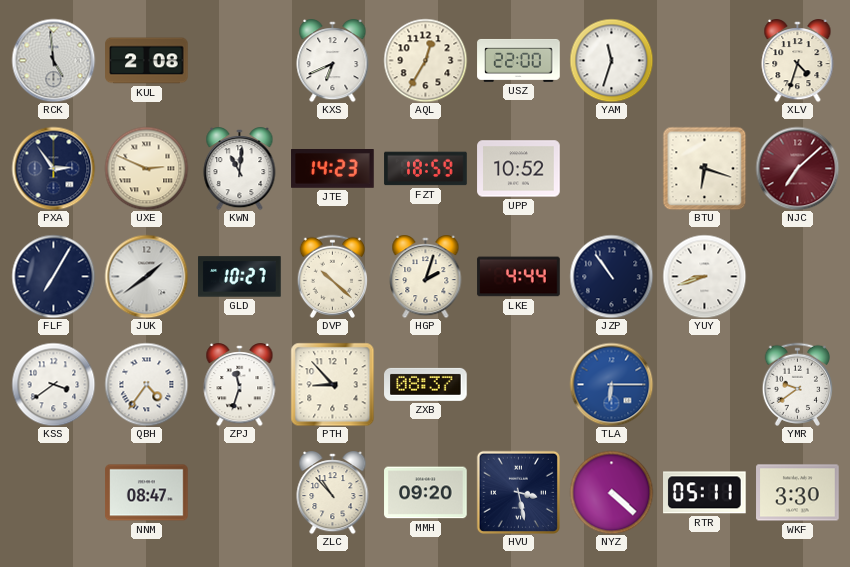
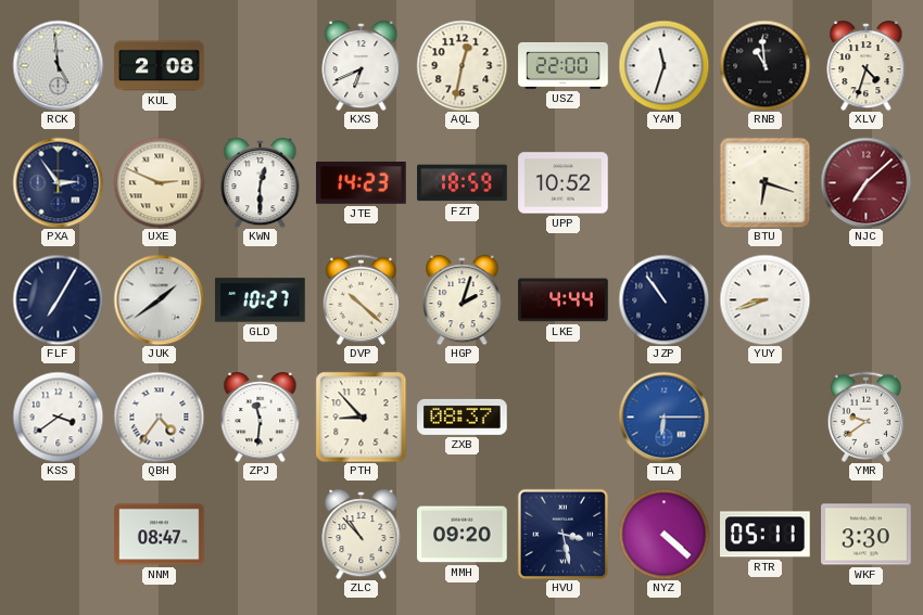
AQL: 12:35 -> 12:32 (461, 65)
RNB: none -> 10:59 (764, 65)
KWN: 11:01 -> 12:30 (261, 183)
ZPJ: 11:33 -> 11:31 (261, 418)
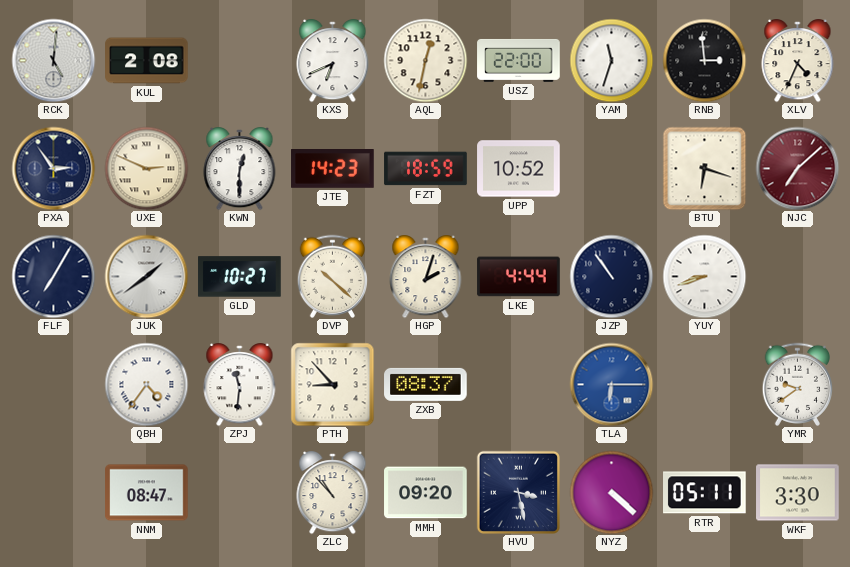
RCK: 4:59 -> 5:01 (53, 60)
RNB: 10:59 -> 2:59 (704, 60)
XLV: 4:33 -> 4:34 (798, 61)
KSS: 3:39 -> none (58, 417)
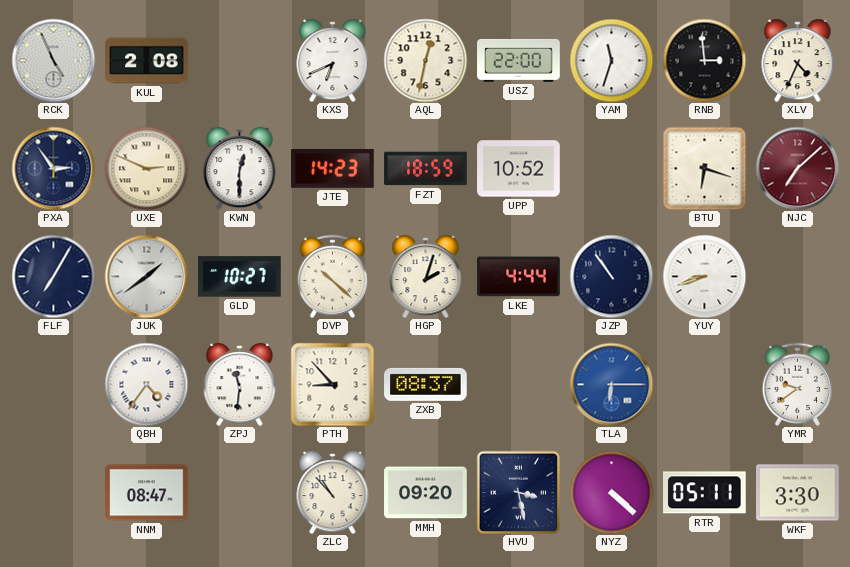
RCK: 5:01 -> 4:56 (53, 60)
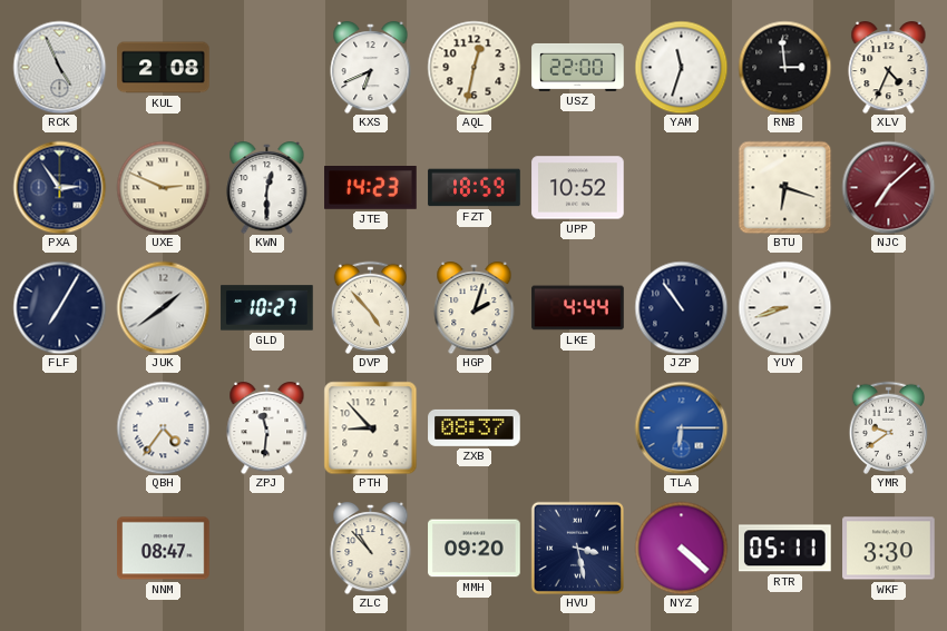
DVP: 10:22 -> 4:53 (371, 307)
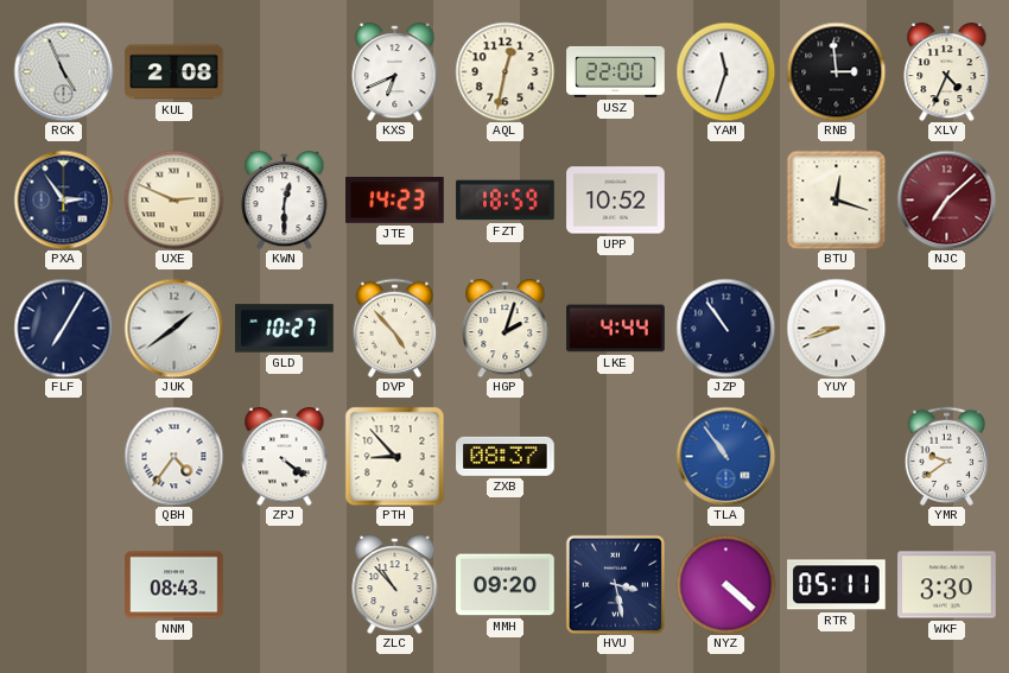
BTU: 6:18 -> 12:18 (836, 199)
ZPJ: 11:31 -> 4:21 (285, 457)
TLA: 6:15 -> 10:54 (725, 456)
NNM: 08:47 -> 08:43 (174, 585)
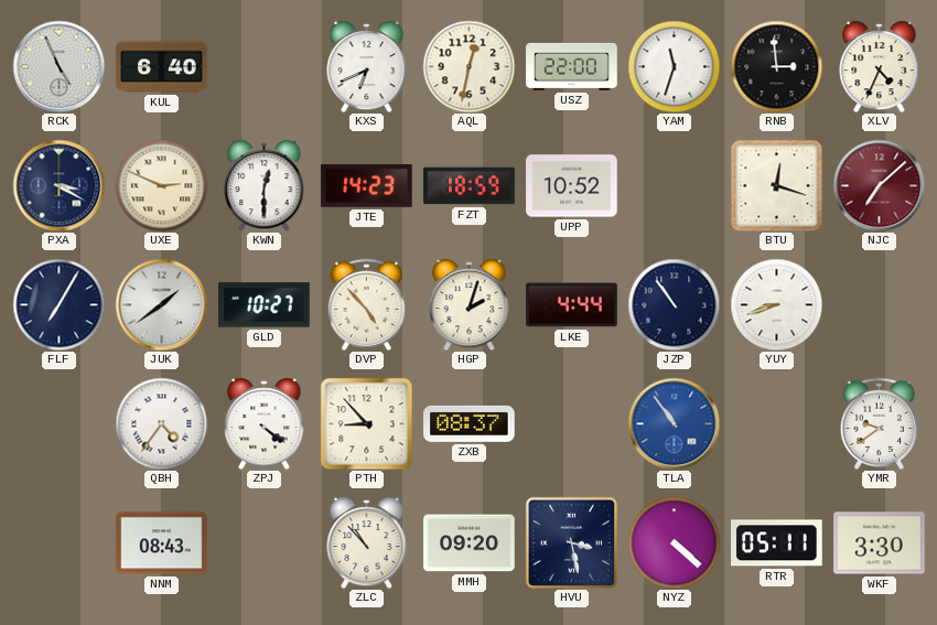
KUL: 2:08 -> 6:40 (162, 67)
PXA: 2:54 -> 3:20 (58, 185)
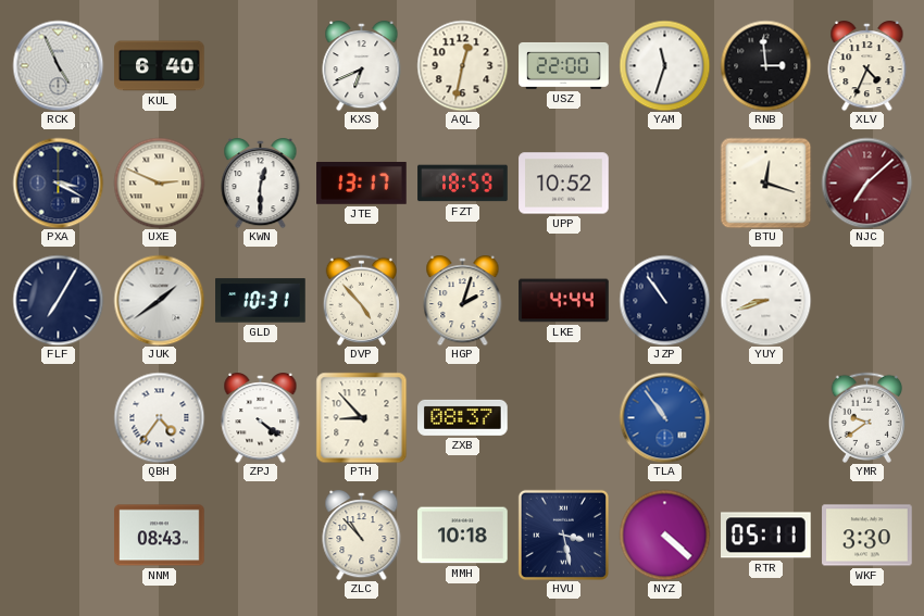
JTE: 14:23 -> 13:17 (362, 184)
GLD: 10:27 -> 10:31 (261, 301)
MMH: 09:20 -> 10:18 (463, 536)
